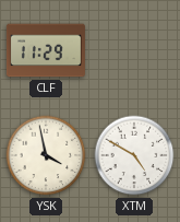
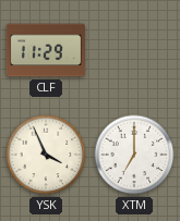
YSK: 3:58 -> 3:56 (46, 155)
XTM: 4:50 -> 7:00 (134, 155)
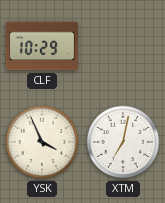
CLF: 11:29 -> 10:29 (42, 46)
XTM: 7:00 -> 7:02 (123, 142)
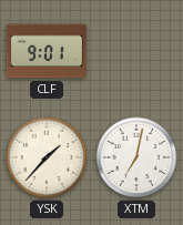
CLF: 10:29 -> 9:01 (47, 51)
YSK: 3:56 -> 1:37 (47, 157)
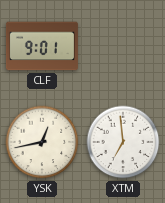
YSK: 1:37 -> 12:43 (42, 142)
XTM: 7:02 -> 6:59 (123, 142)
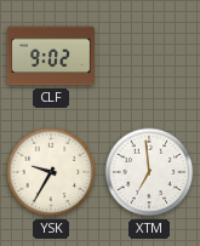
CLF: 9:01 -> 9:02 (51, 56)
YSK: 12:43 -> 9:35 (51, 172)
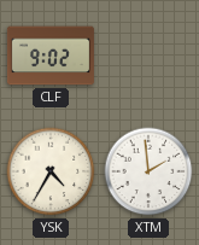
YSK: 9:35 -> 4:35 (51, 171)
XTM: 6:59 -> 1:59 (148, 171)
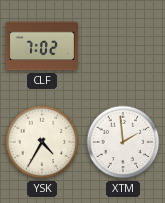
CLF: 9:02 -> 7:02 (42, 46)
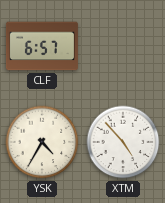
CLF: 7:02 -> 6:57 (42, 46)
XTM: 1:59 -> 4:53 (123, 142)
